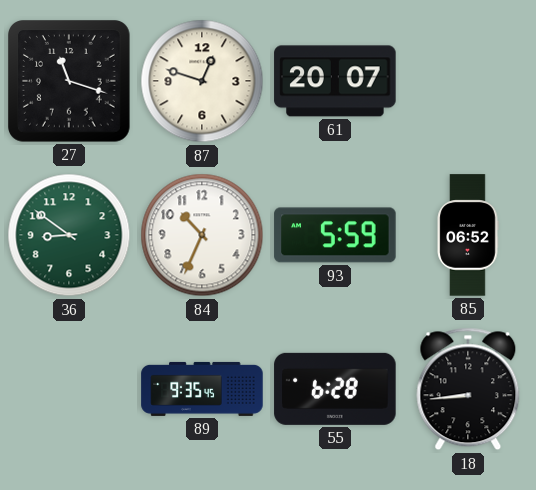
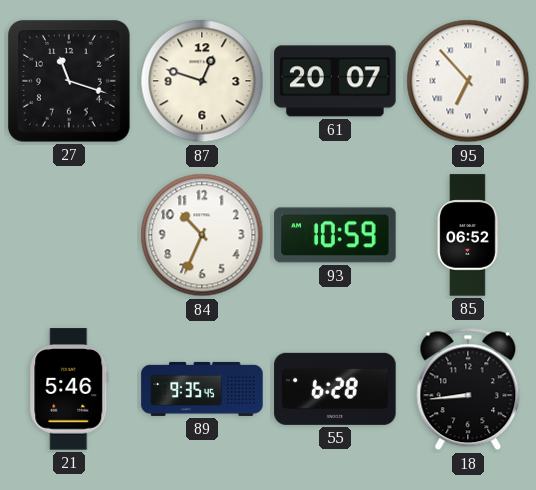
95: none -> 6:53 (468, 81)
36: 8:51 -> none (69, 235)
93: 5:59 -> 10:59 (335, 235)
21: none -> 5:46 (69, 389)
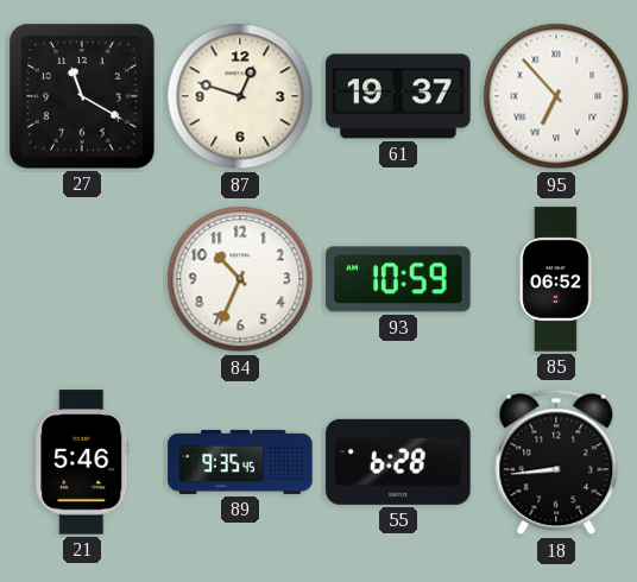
27: 11:18 -> 11:20 (83, 97)
61: 20:07 -> 19:37 (398, 96)
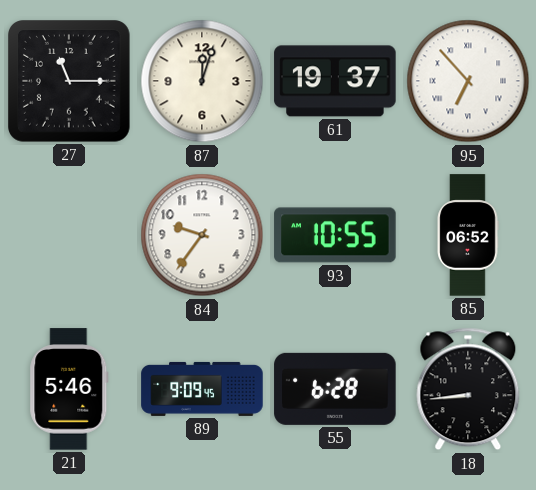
27: 11:20 -> 11:15 (70, 82)
87: 12:48 -> 12:03 (202, 81)
84: 10:34 -> 9:36 (202, 235)
93: 10:59 -> 10:55 (335, 235)
89: 9:35 -> 9:09 (202, 389)
